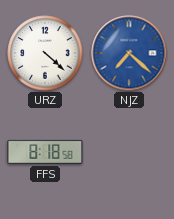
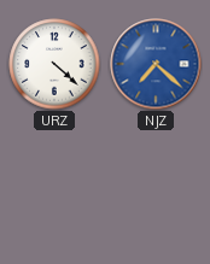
FFS: 8:18 -> none (45, 152)
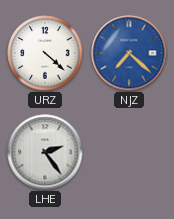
LHE: none -> 2:24 (45, 152)
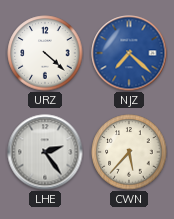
CWN: none -> 5:37 (129, 152)
